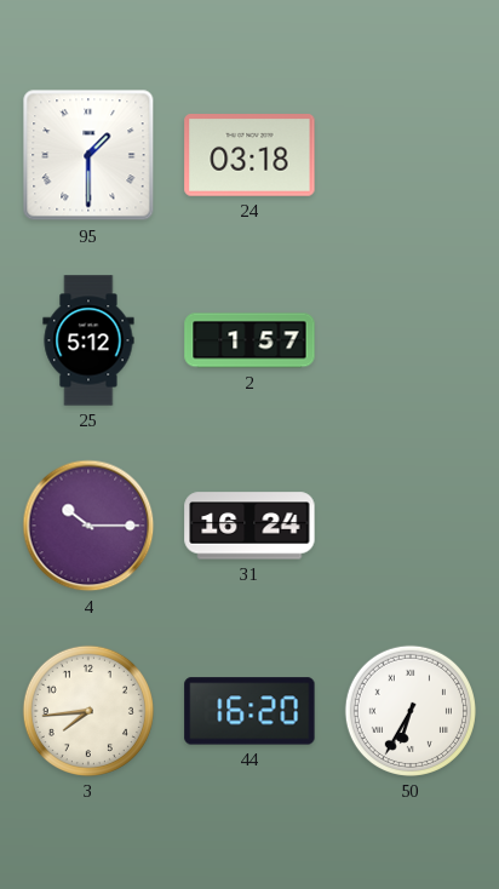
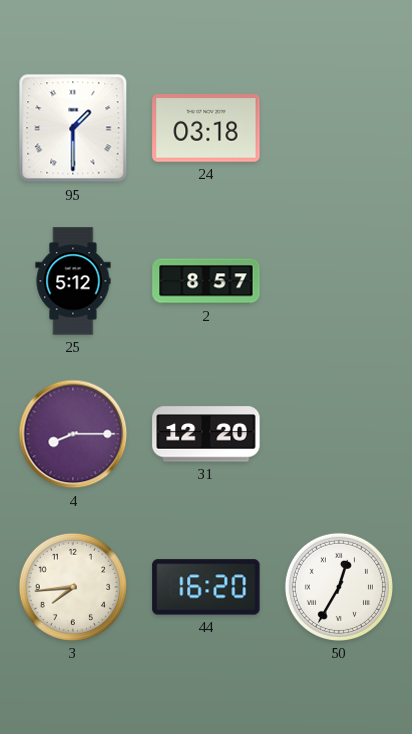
2: 1:57 -> 8:57 (206, 281)
4: 10:15 -> 8:15 (73, 434)
31: 16:24 -> 12:20 (206, 434)
50: 6:35 -> 12:35 (339, 587)
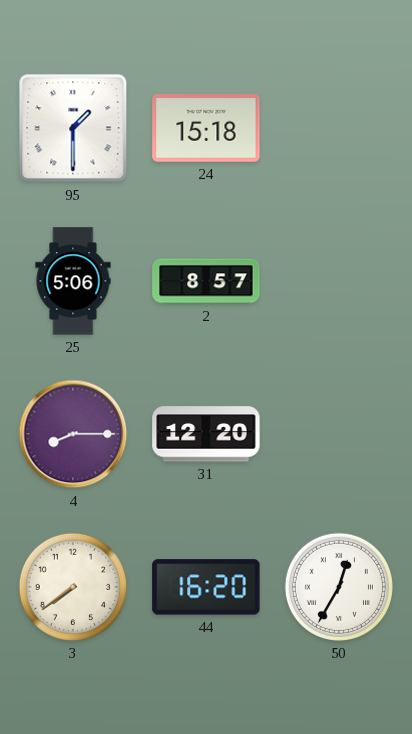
24: 03:18 -> 15:18 (206, 128)
25: 5:12 -> 5:06 (73, 281)
3: 7:44 -> 7:39 (73, 587)
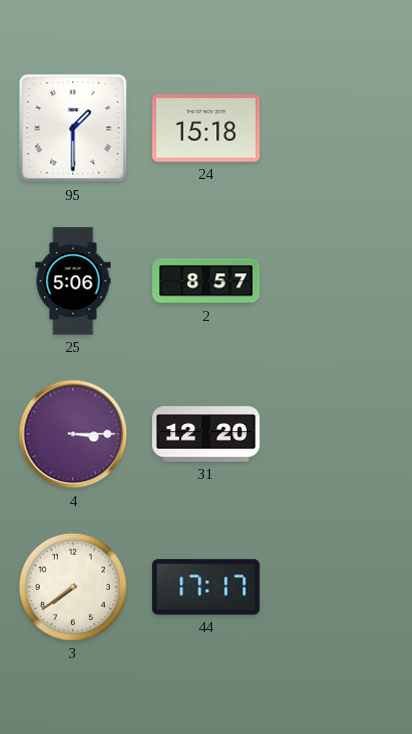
4: 8:15 -> 3:15 (73, 434)
44: 16:20 -> 17:17 (206, 587)
50: 12:35 -> none (339, 587)
